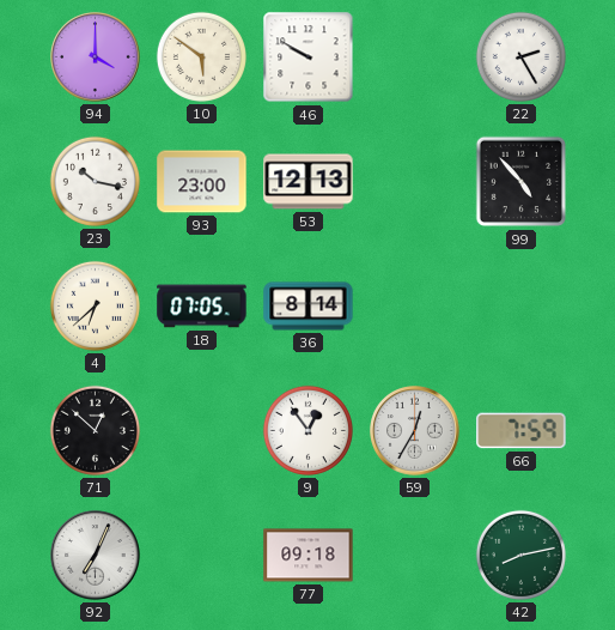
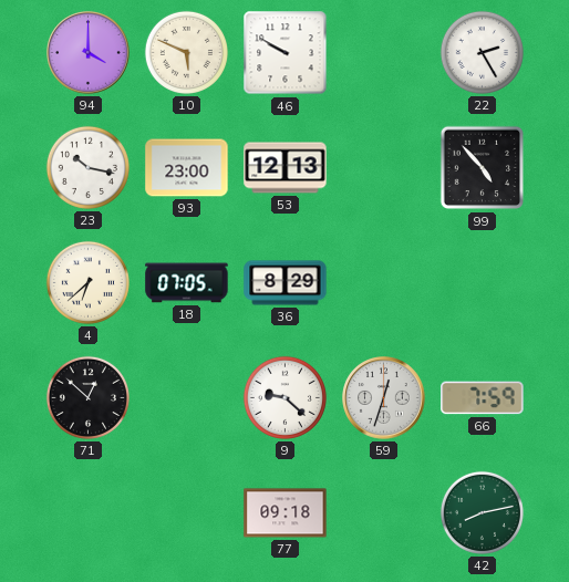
10: 5:51 -> 5:49 (186, 52)
36: 8:14 -> 8:29 (286, 283)
9: 12:54 -> 9:22 (284, 397)
59: 12:35 -> 12:33 (384, 398)
92: 7:04 -> none (96, 556)
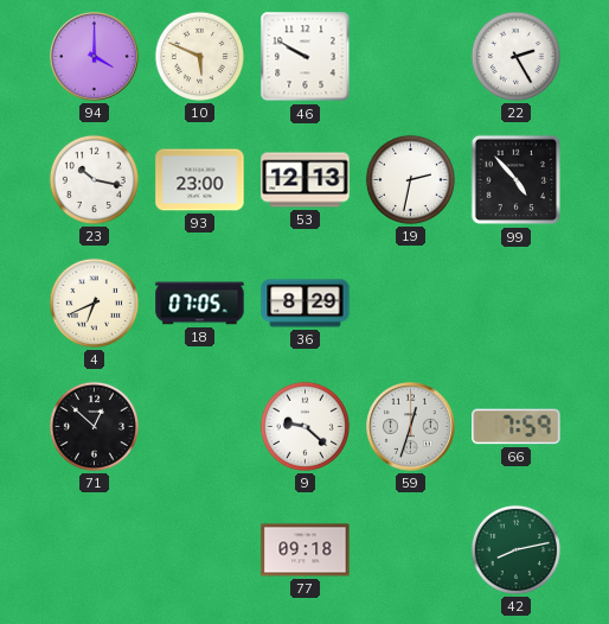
19: none -> 2:32 (410, 179)
4: 6:38 -> 6:41 (94, 303)
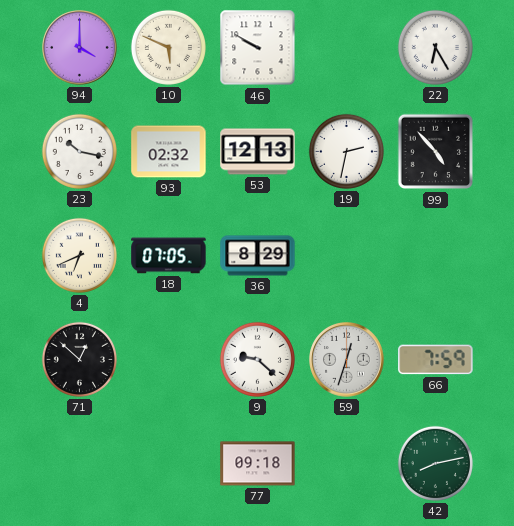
22: 2:25 -> 6:25 (435, 47)
93: 23:00 -> 02:32 (169, 152)
